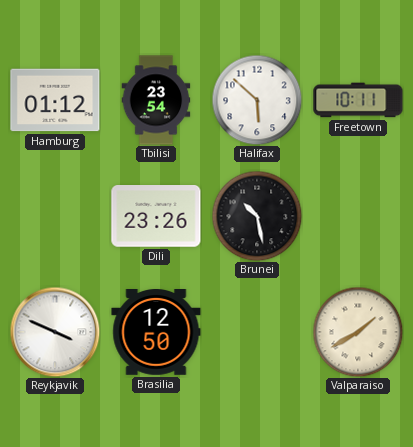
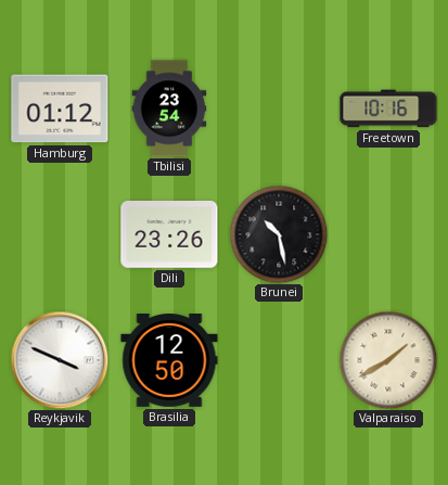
Halifax: 5:52 -> none (257, 100)
Freetown: 10:11 -> 10:16 (388, 109)
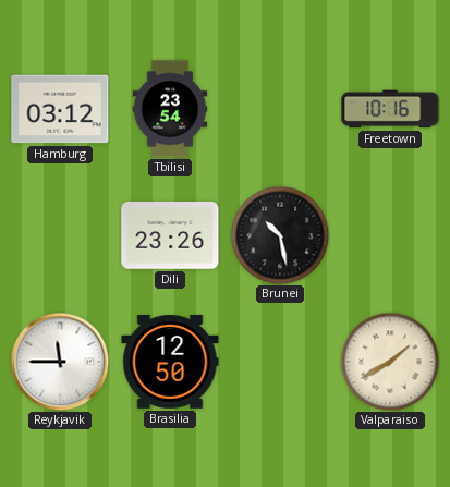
Hamburg: 01:12 -> 03:12 (60, 109)
Reykjavik: 3:49 -> 11:45 (60, 362)
